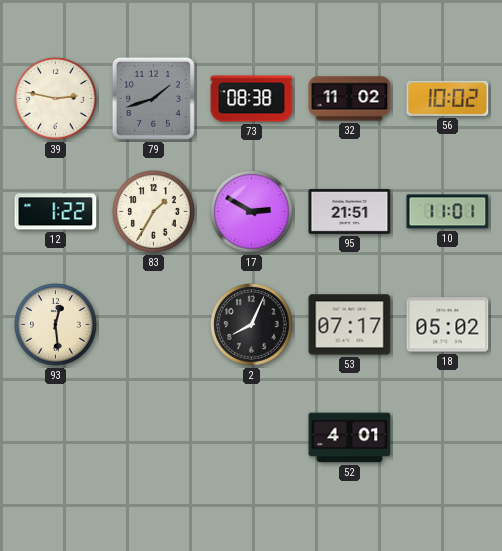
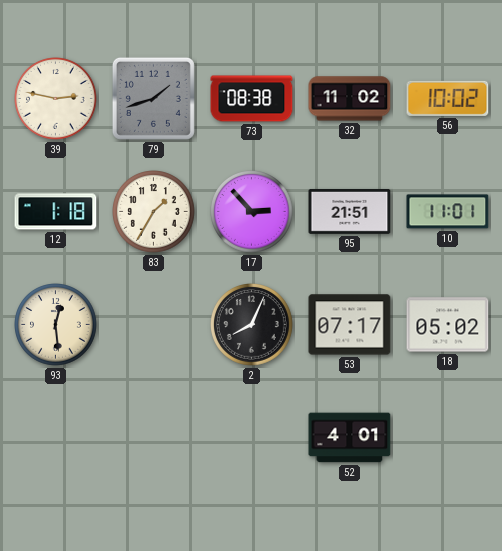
12: 1:22 -> 1:18 (56, 212)
17: 2:50 -> 2:53 (252, 212)
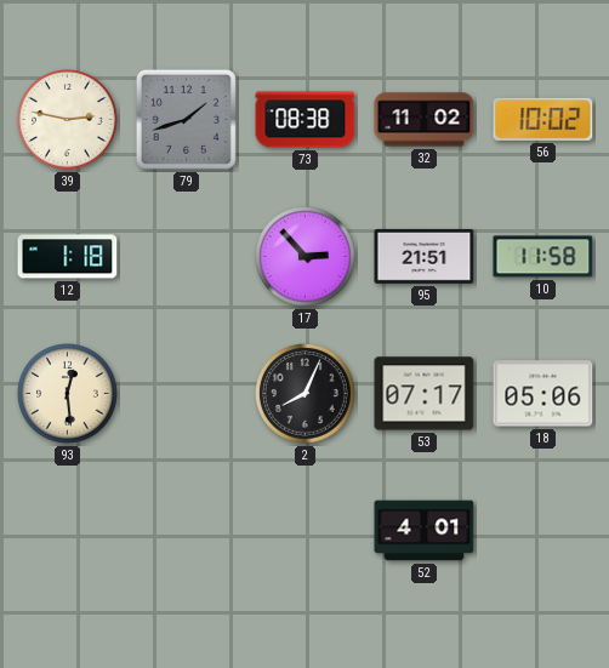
83: 1:35 -> none (154, 212)
10: 11:01 -> 11:58 (543, 257)
18: 05:02 -> 05:06 (543, 394)
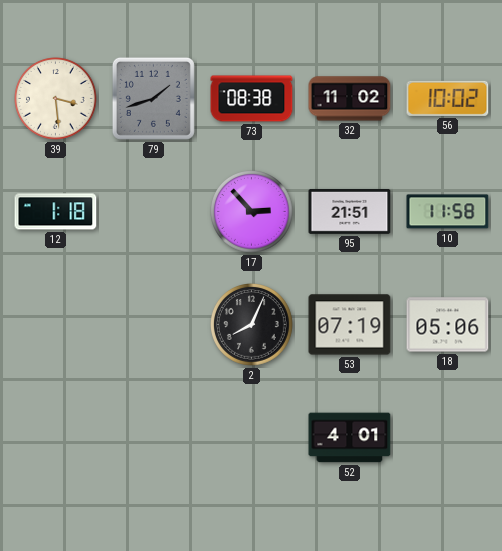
39: 2:47 -> 3:29 (56, 99)
93: 12:29 -> none (68, 394)
53: 07:17 -> 07:19 (350, 325)
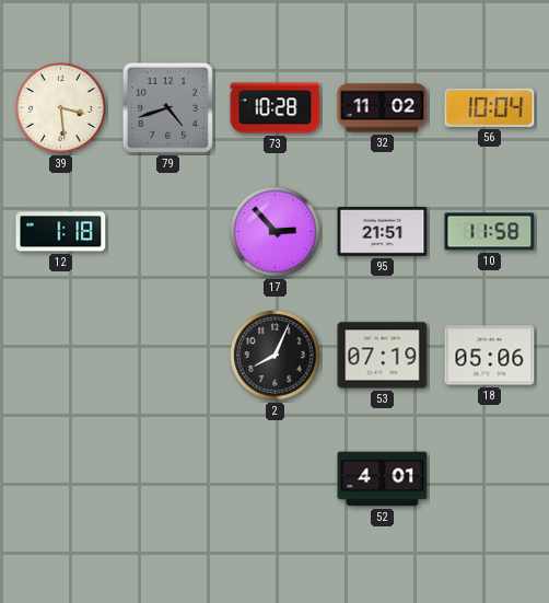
79: 1:42 -> 4:42 (167, 107)
73: 08:38 -> 10:28 (276, 108)
56: 10:02 -> 10:04 (490, 107)
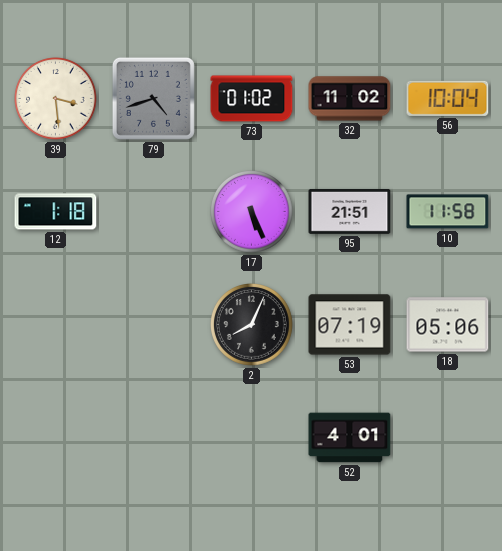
73: 10:28 -> 01:02 (252, 99)
17: 2:53 -> 5:26 (252, 212)
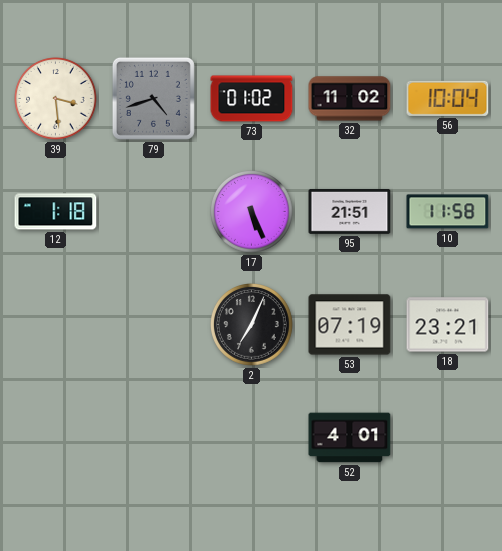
2: 8:04 -> 7:04 (252, 325)
18: 05:06 -> 23:21 (448, 325)
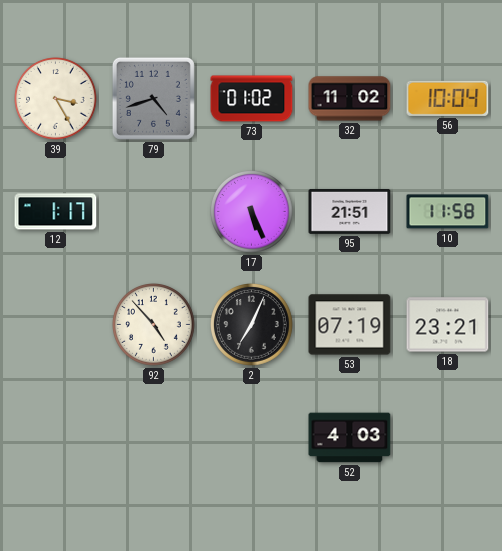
39: 3:29 -> 3:25 (56, 99)
12: 1:18 -> 1:17 (56, 212)
92: none -> 4:53 (154, 325)
52: 4:01 -> 4:03 (350, 438)
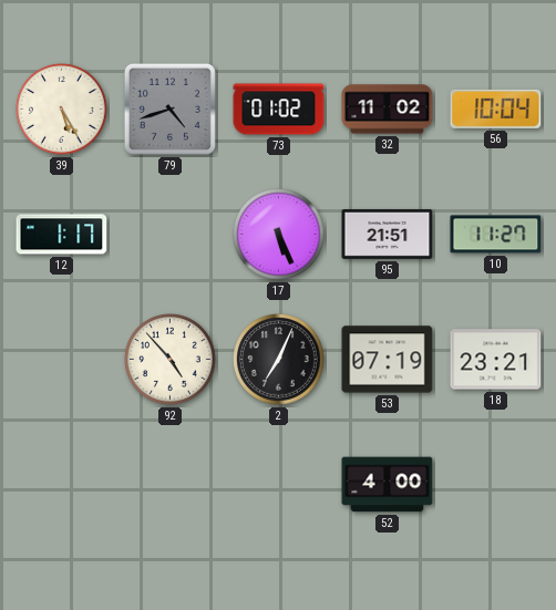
39: 3:25 -> 5:25 (62, 110)
10: 11:58 -> 11:27 (496, 235)
52: 4:03 -> 4:00 (388, 485)
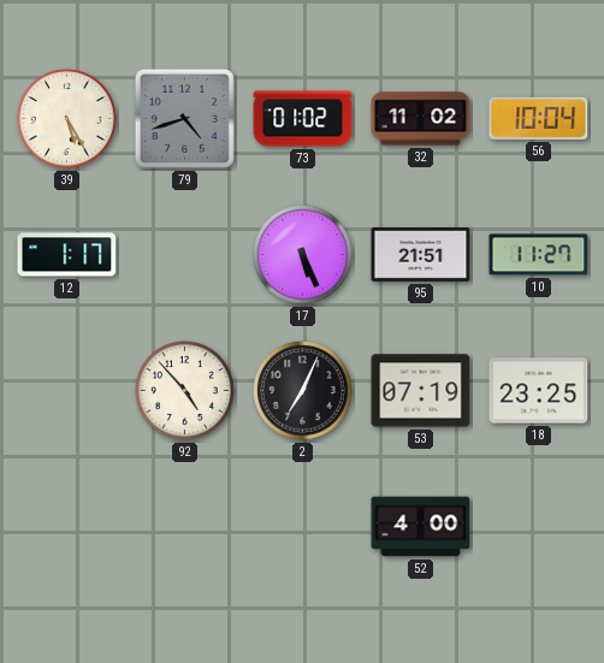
18: 23:21 -> 23:25 (539, 391)
